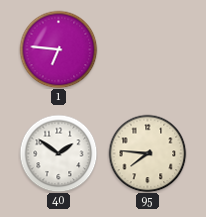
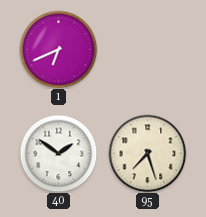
1: 6:46 -> 6:41 (58, 49)
95: 7:46 -> 7:27 (147, 153)
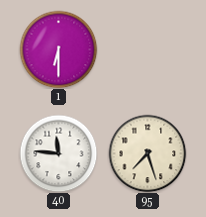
1: 6:41 -> 6:30 (58, 49)
40: 1:51 -> 11:46 (58, 153)
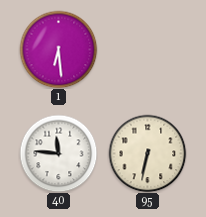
1: 6:30 -> 6:29 (58, 49)
95: 7:27 -> 6:32 (147, 153)
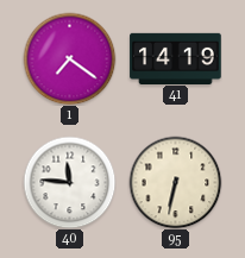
1: 6:29 -> 7:21 (69, 58)
41: none -> 14:19 (176, 58)
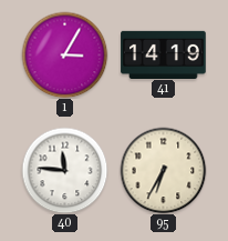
1: 7:21 -> 3:05 (64, 54)
95: 6:32 -> 6:35 (163, 170)
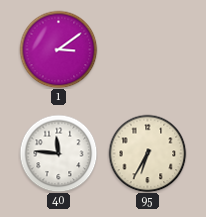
1: 3:05 -> 3:09 (58, 49)
41: 14:19 -> none (164, 54)
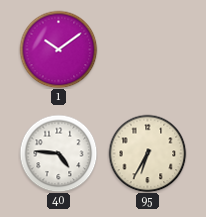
1: 3:09 -> 10:09 (58, 49)
40: 11:46 -> 4:46 (58, 153)
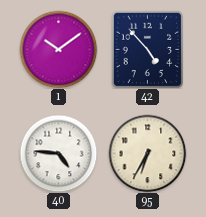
42: none -> 4:53 (148, 49)
